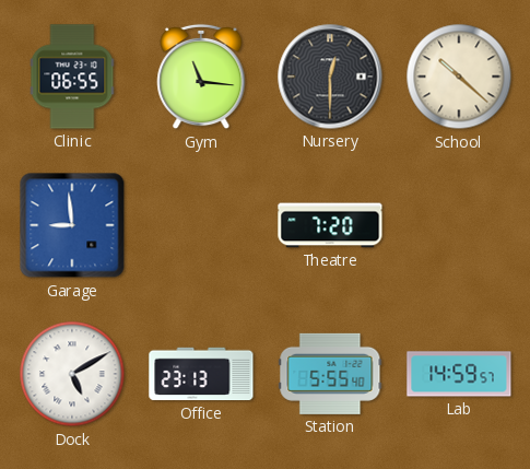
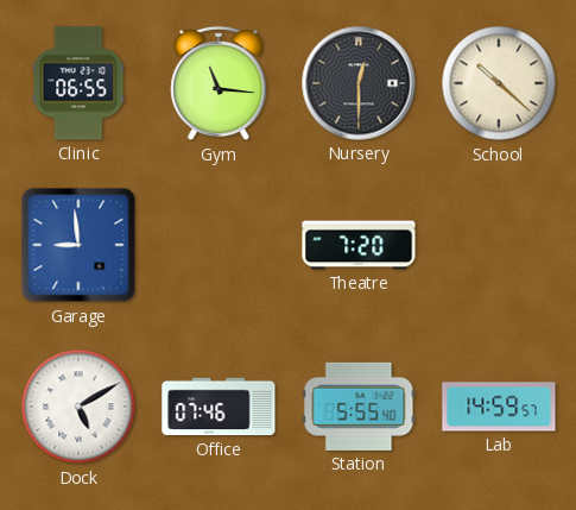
Office: 23:13 -> 07:46 (219, 407)
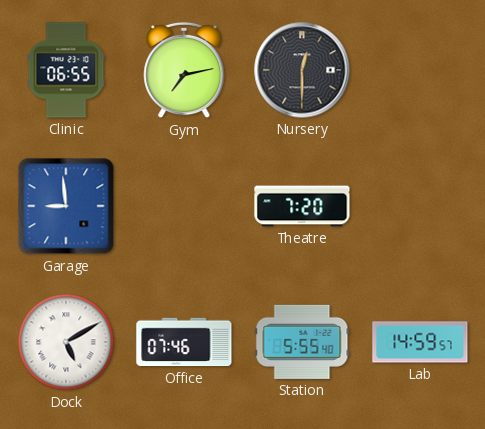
Gym: 11:16 -> 7:13 (184, 70)
School: 10:22 -> none (499, 83)
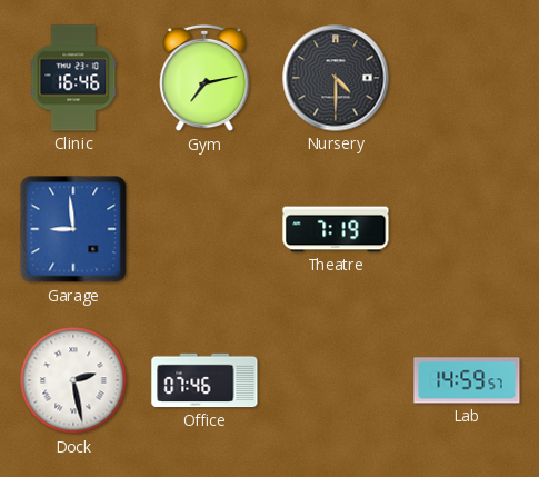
Clinic: 06:55 -> 16:46 (73, 78)
Nursery: 12:30 -> 4:30 (336, 78)
Theatre: 7:20 -> 7:19 (336, 229)
Dock: 5:10 -> 2:28 (73, 380)
Station: 5:55 -> none (302, 342)
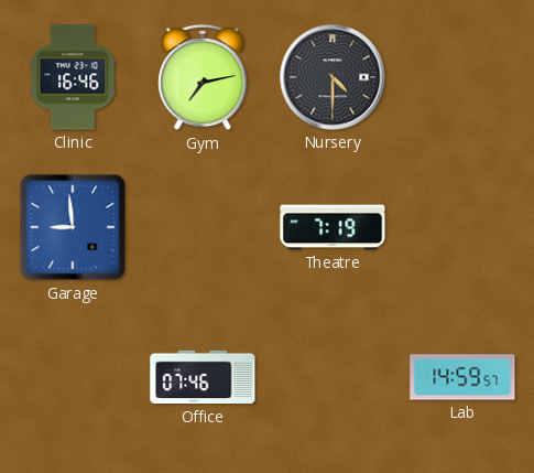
Dock: 2:28 -> none (73, 380)
